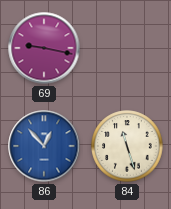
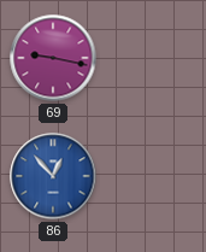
84: 11:27 -> none (127, 146)
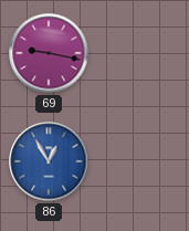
86: 12:53 -> 12:55 (49, 161)
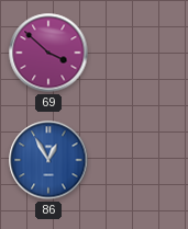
69: 9:17 -> 3:52 (48, 53)
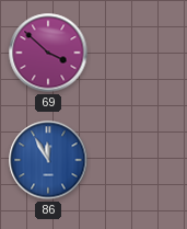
86: 12:55 -> 11:55 (48, 160)
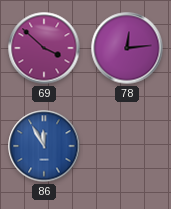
78: none -> 12:14 (127, 48)
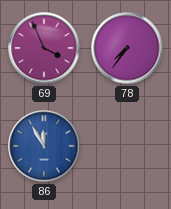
69: 3:52 -> 3:56 (44, 48)
78: 12:14 -> 7:36 (127, 48)
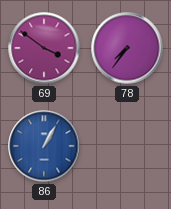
69: 3:56 -> 3:51 (44, 48)
86: 11:55 -> 1:05 (44, 146)
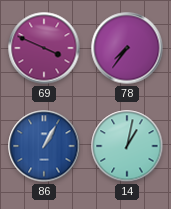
69: 3:51 -> 3:49 (44, 48)
14: none -> 1:02 (127, 146)
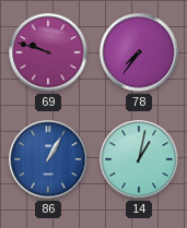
69: 3:49 -> 9:48 (48, 52)
